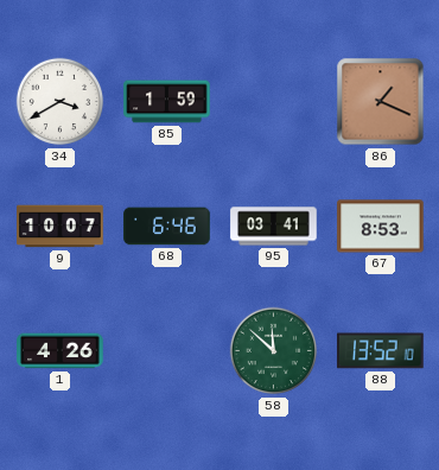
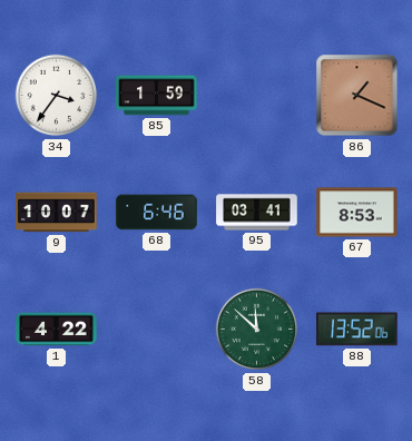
34: 3:40 -> 3:36 (57, 96)
1: 4:26 -> 4:22 (57, 330)
88: 13:52:10 -> 13:52:06 (357, 330)
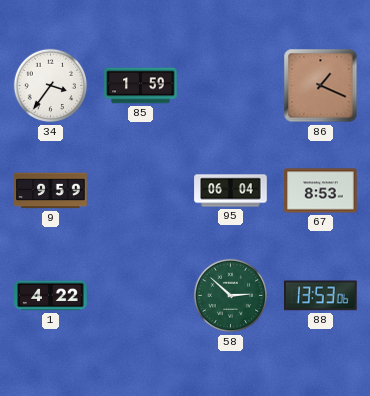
9: 10:07 -> 9:59 (51, 191)
68: 6:46 -> none (157, 213)
95: 03:41 -> 06:04 (231, 191)
58: 11:52 -> 2:52 (231, 296)
88: 13:52 -> 13:53 (321, 296)
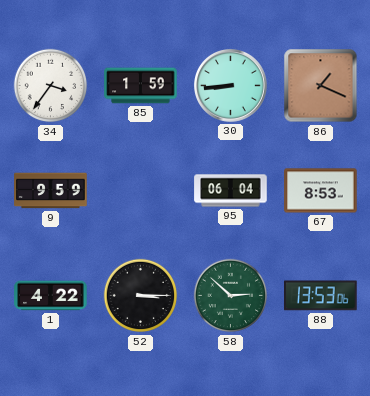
30: none -> 8:44 (231, 86)
52: none -> 3:15 (141, 296)
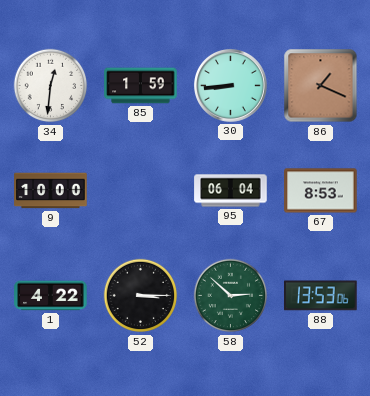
34: 3:36 -> 12:31 (51, 86)
9: 9:59 -> 10:00 (51, 191)
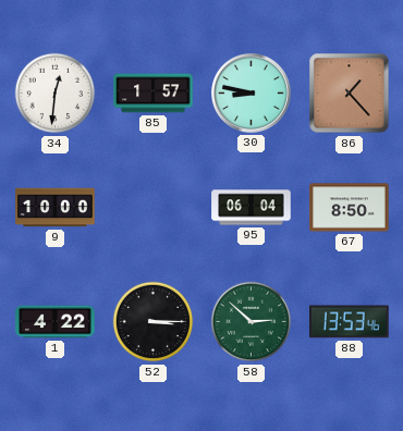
85: 1:59 -> 1:57 (154, 94)
30: 8:44 -> 8:47 (252, 94)
86: 1:19 -> 1:23 (350, 94)
67: 8:53 -> 8:50 (350, 208)
88: 13:53:06 -> 13:53:46 (350, 322)
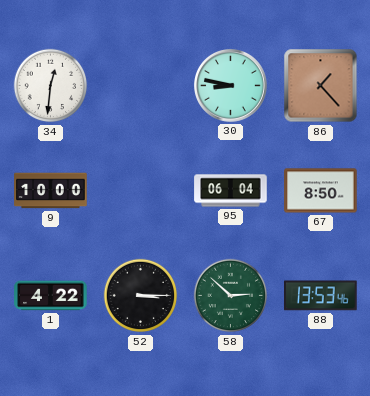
85: 1:57 -> none (154, 94)
